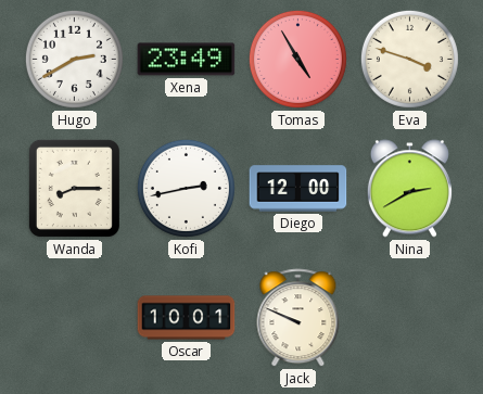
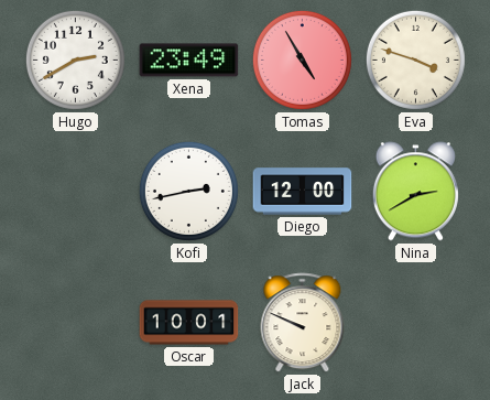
Wanda: 8:15 -> none (74, 188)
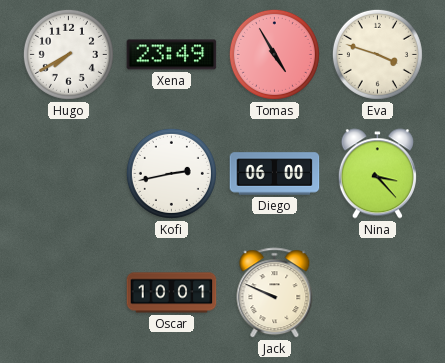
Hugo: 2:40 -> 7:40 (68, 54)
Diego: 12:00 -> 06:00 (275, 174)
Nina: 2:40 -> 3:23 (377, 174)
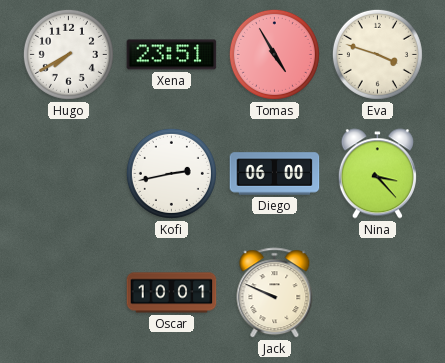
Xena: 23:49 -> 23:51 (172, 55)
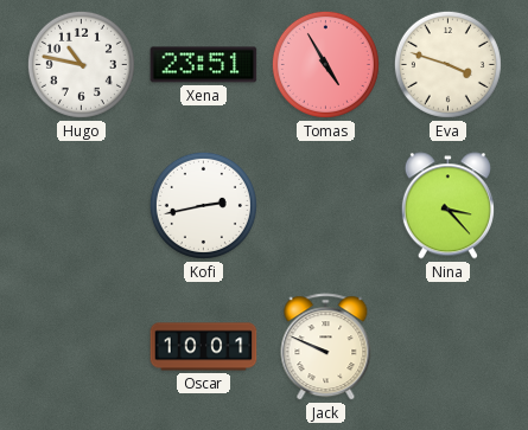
Hugo: 7:40 -> 10:47 (81, 64)
Diego: 06:00 -> none (275, 174)
